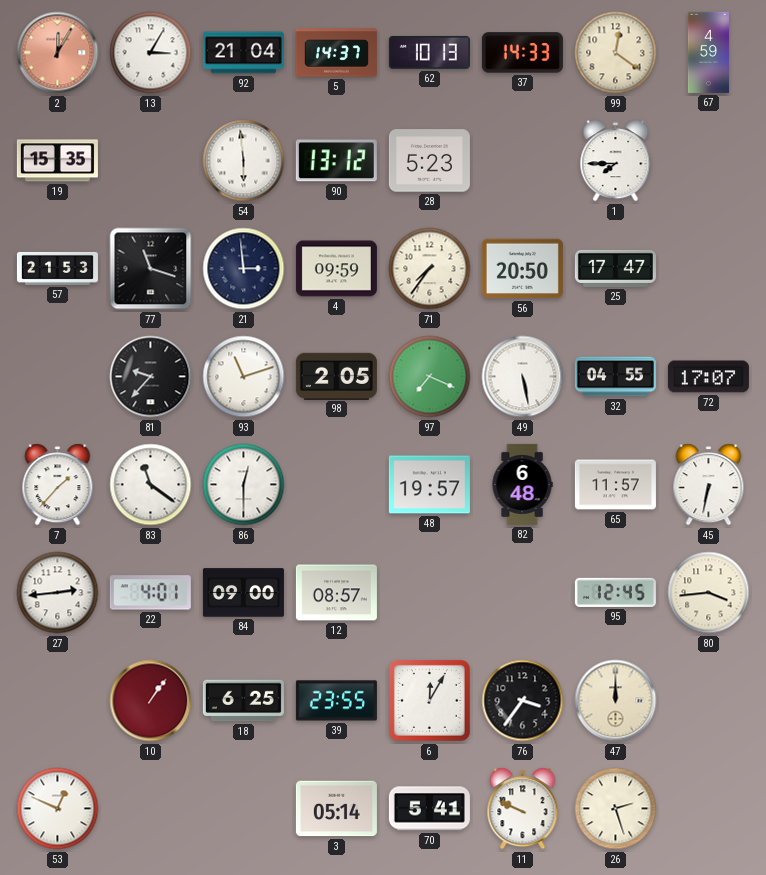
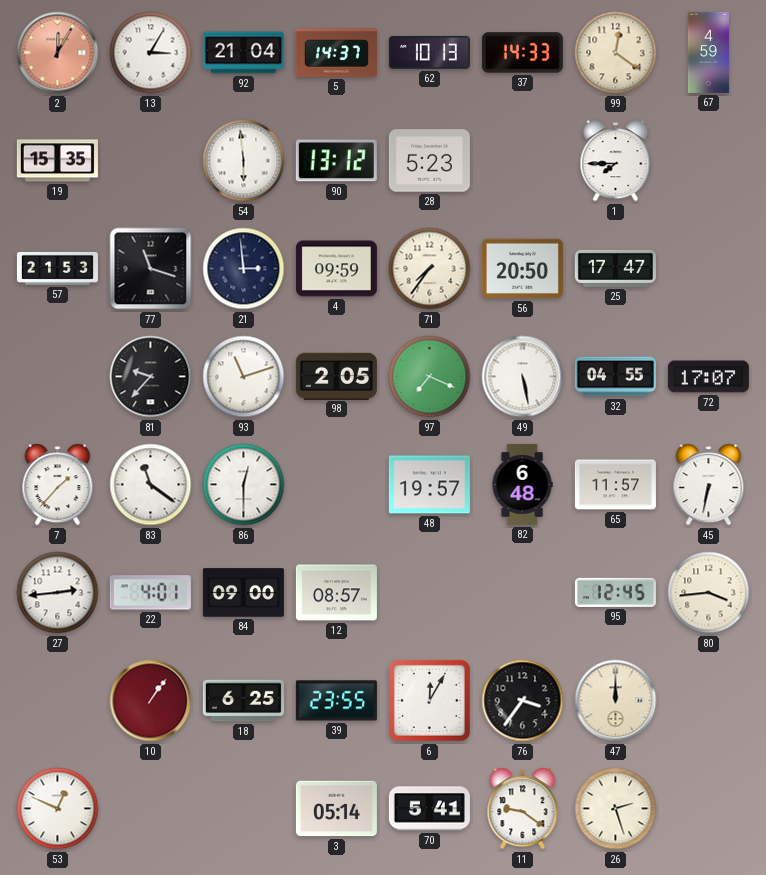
11: 9:49 -> 9:21 (523, 809)
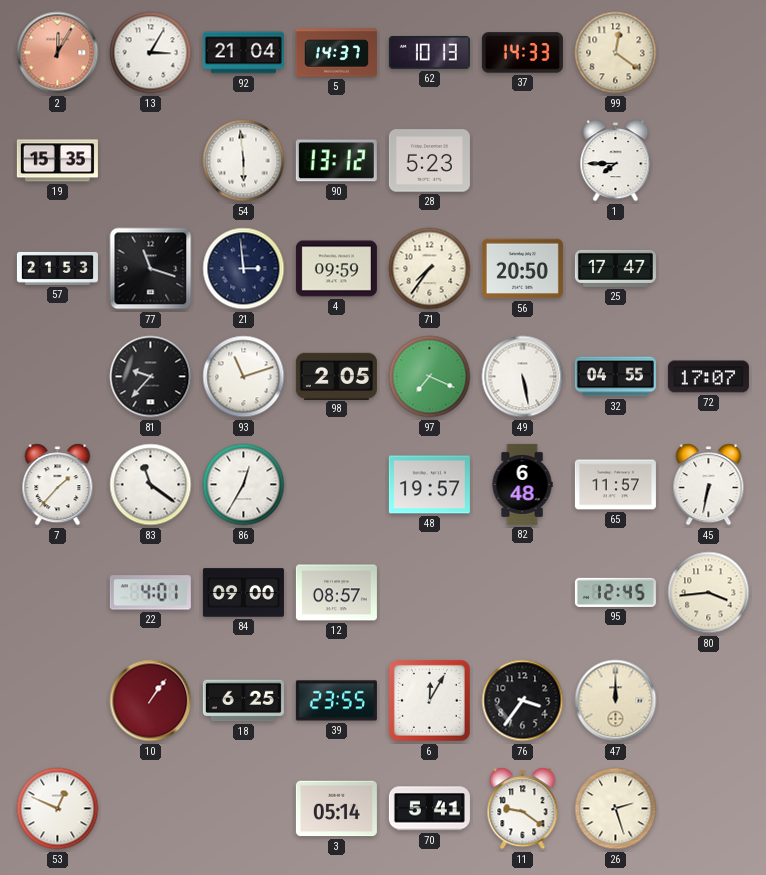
67: 4:59 -> none (708, 52)
86: 12:30 -> 12:35 (244, 485)
27: 2:44 -> none (58, 593)
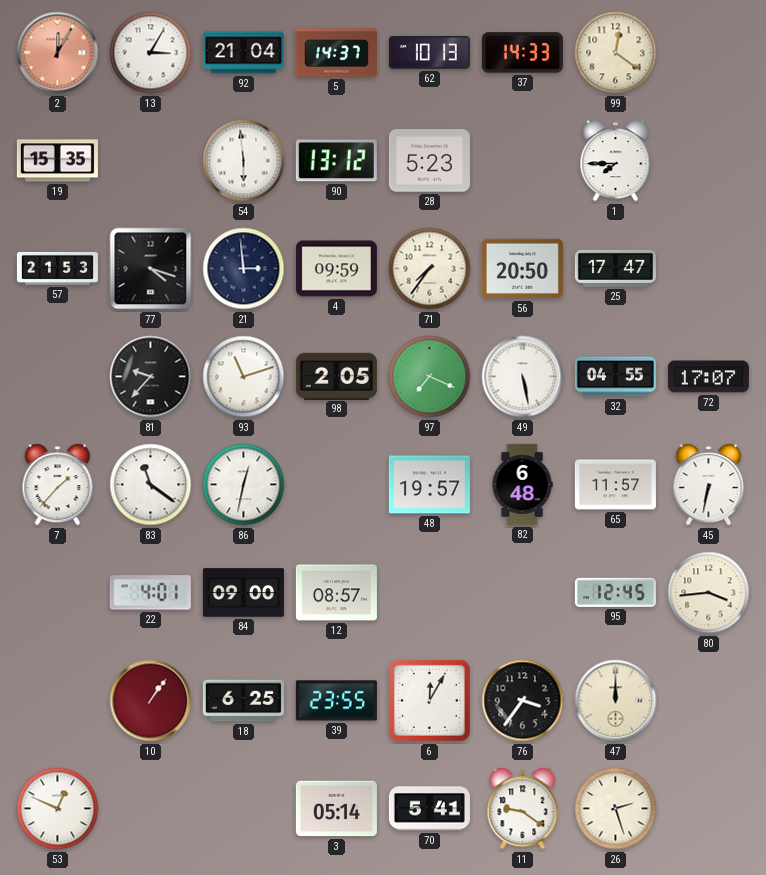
77: 11:18 -> 4:18 (151, 269)
86: 12:35 -> 12:32 (244, 485)
